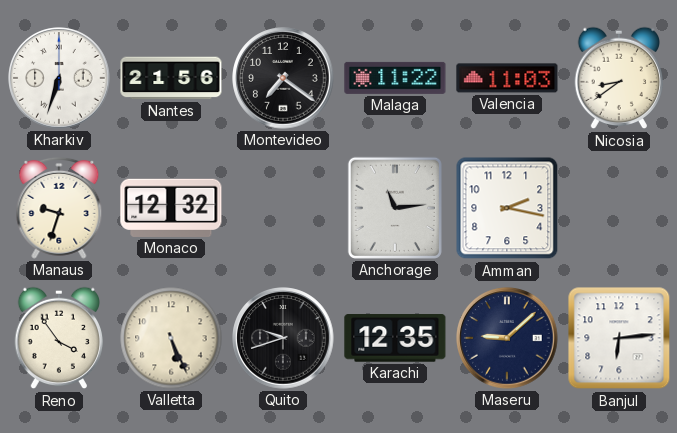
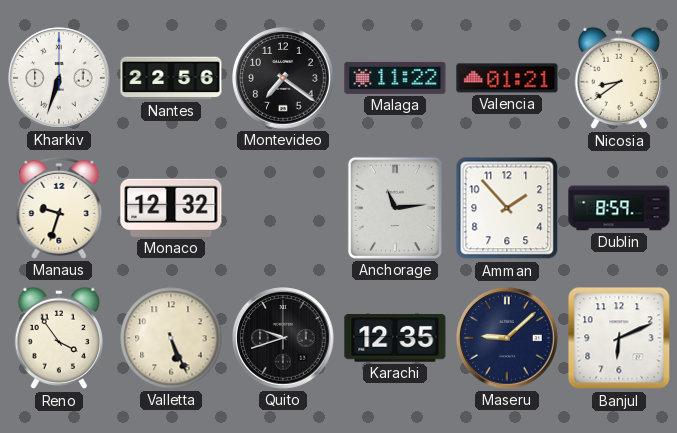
Nantes: 21:56 -> 22:56 (171, 78)
Valencia: 11:03 -> 01:21 (507, 78)
Amman: 2:17 -> 1:53 (507, 208)
Dublin: none -> 8:59 (619, 208)
Banjul: 6:14 -> 6:11 (619, 338)
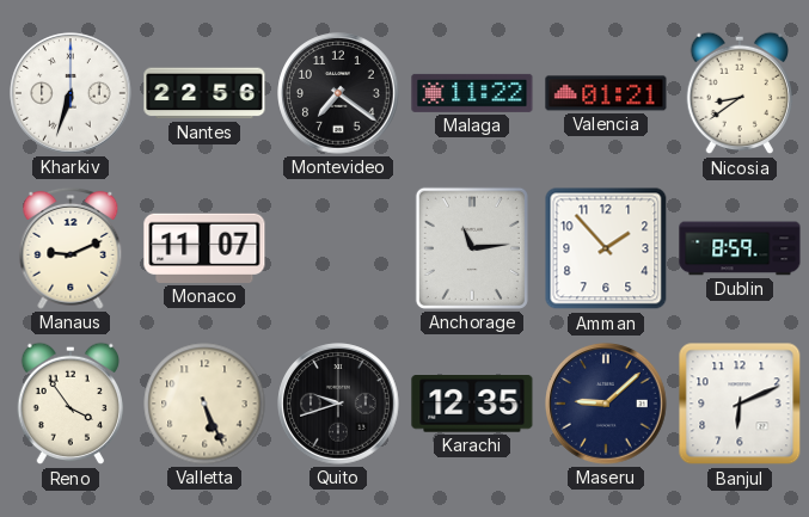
Manaus: 9:33 -> 9:11 (71, 248)
Monaco: 12:32 -> 11:07 (204, 248)
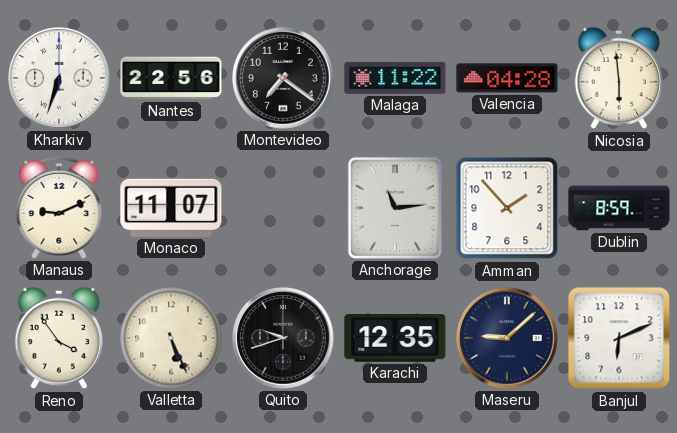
Valencia: 01:21 -> 04:28 (507, 78)
Nicosia: 8:39 -> 5:59 (619, 78)
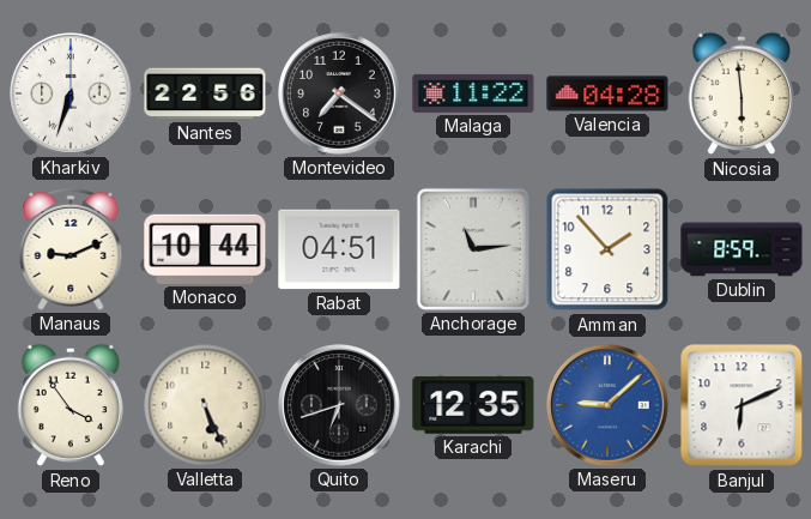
Monaco: 11:07 -> 10:44 (205, 249)
Rabat: none -> 04:51 (339, 249)
Quito: 9:42 -> 6:42 (339, 405)
Maseru dial: navy -> blue (607, 405)
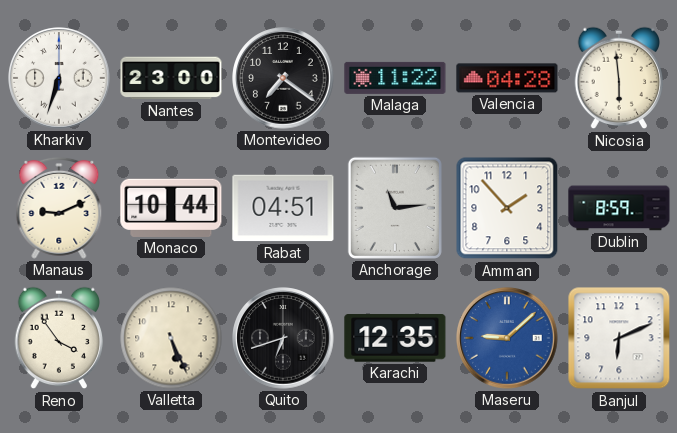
Nantes: 22:56 -> 23:00 (171, 78)
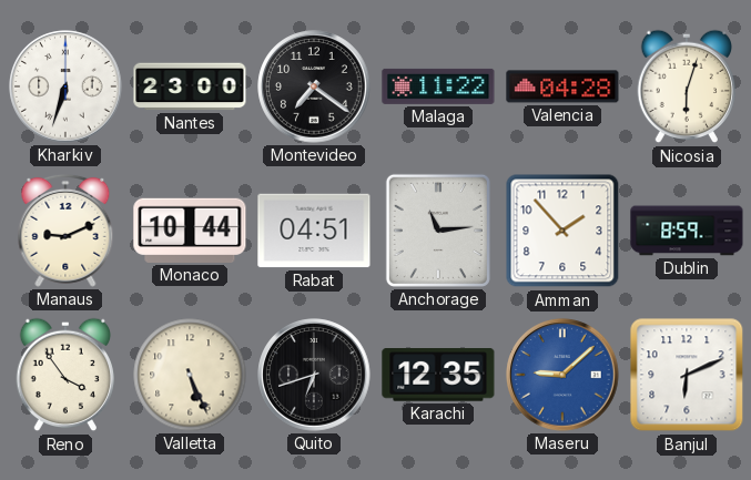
Nicosia: 5:59 -> 6:03 (687, 86)
